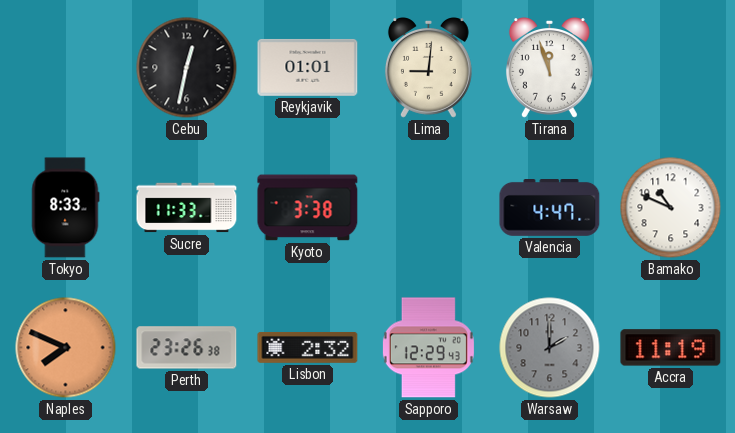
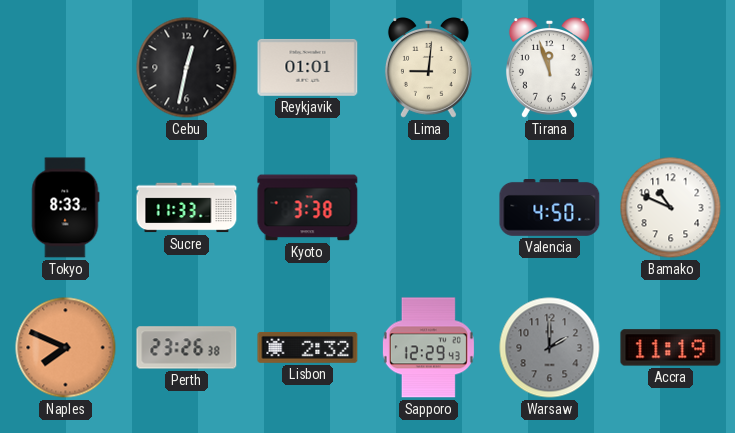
Valencia: 4:47 -> 4:50 (550, 208)
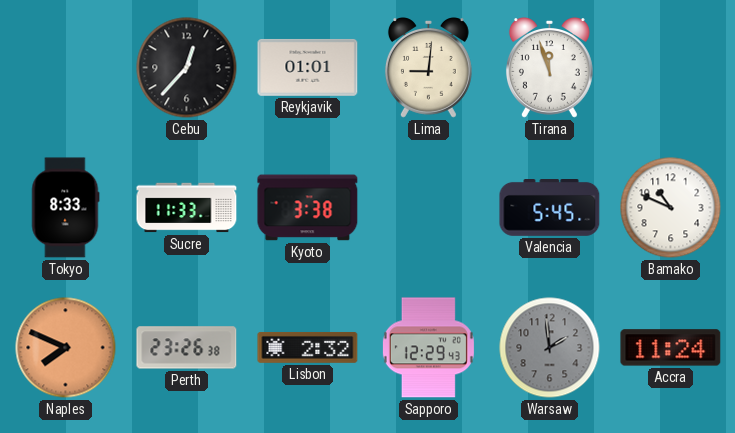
Cebu: 12:32 -> 12:37 (187, 68)
Valencia: 4:50 -> 5:45 (550, 208)
Warsaw: 2:00 -> 1:59 (550, 348)
Accra: 11:19 -> 11:24 (671, 348)
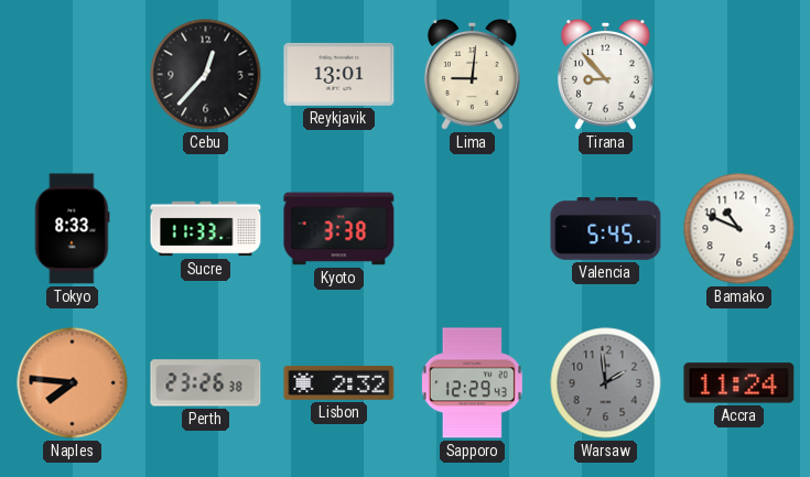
Reykjavik: 01:01 -> 13:01 (339, 74)
Tirana: 11:57 -> 8:53 (605, 75)
Naples: 7:49 -> 7:46 (73, 383)
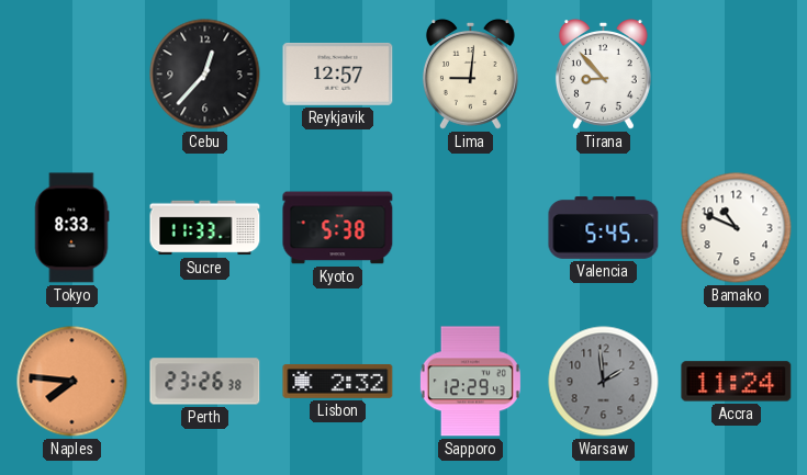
Reykjavik: 13:01 -> 12:57 (338, 73)
Kyoto: 3:38 -> 5:38 (338, 228)
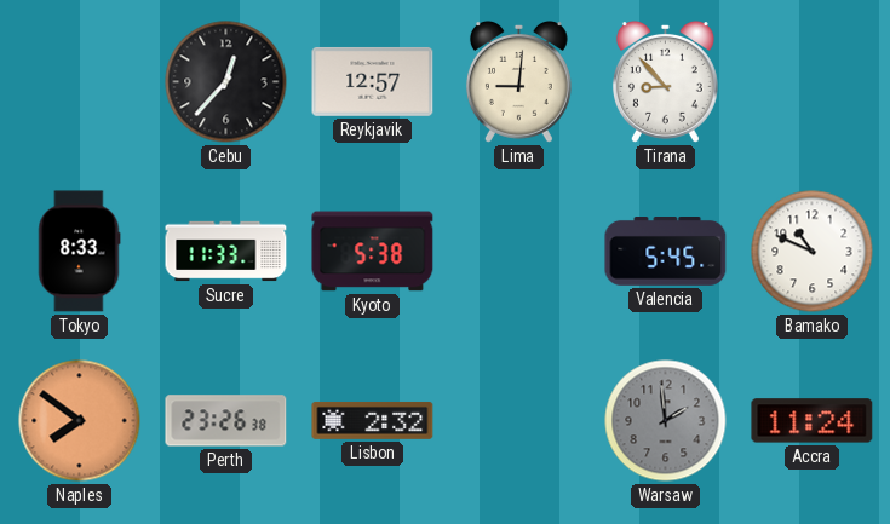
Naples: 7:46 -> 7:51 (80, 421)
Sapporo: 12:29 -> none (470, 382)
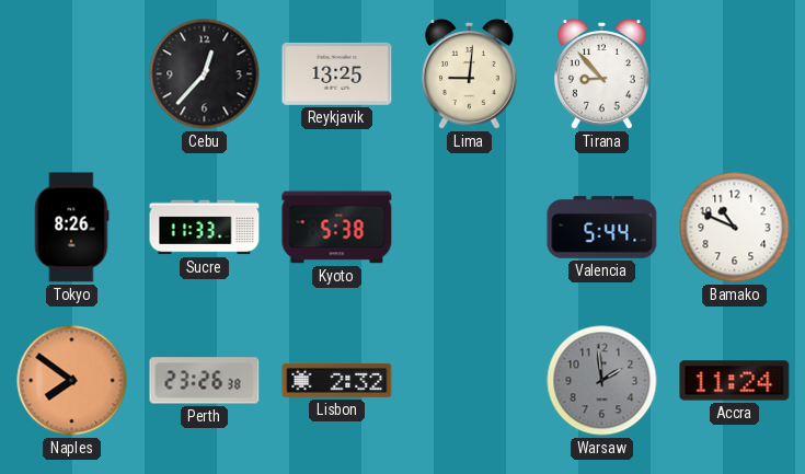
Reykjavik: 12:57 -> 13:25 (337, 73)
Tokyo: 8:33 -> 8:26 (71, 228)
Valencia: 5:45 -> 5:44 (602, 228)
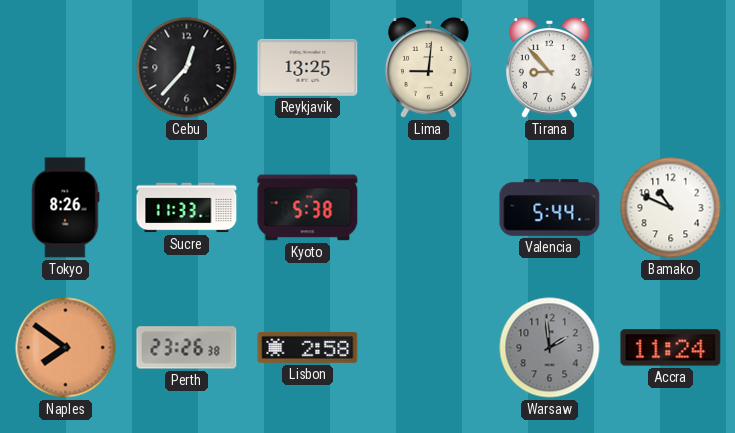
Lisbon: 2:32 -> 2:58 (308, 348)
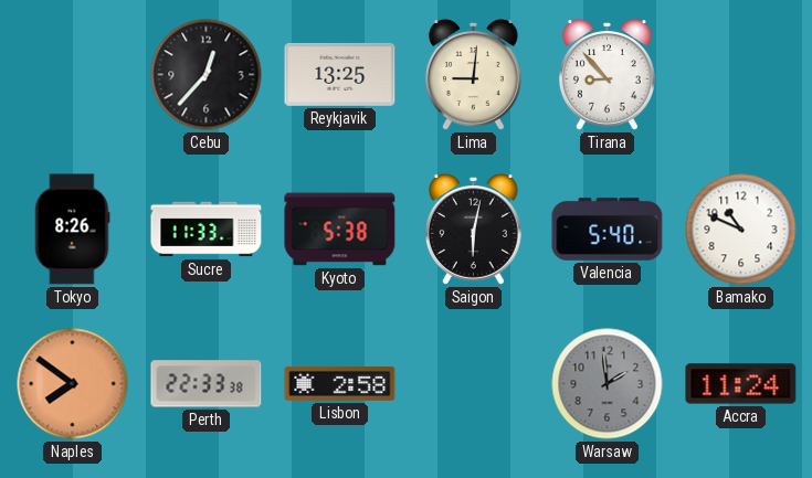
Saigon: none -> 6:02 (473, 230)
Valencia: 5:44 -> 5:40 (608, 230)
Perth: 23:26 -> 22:33 (207, 384)
